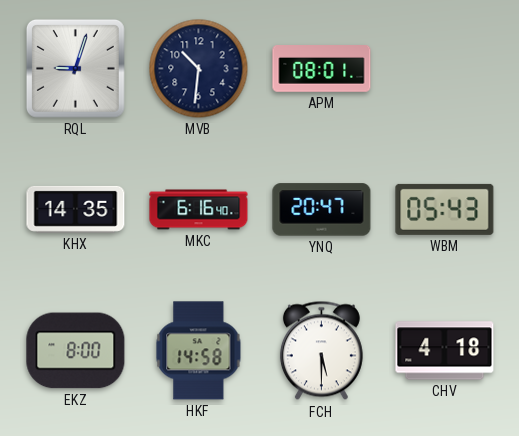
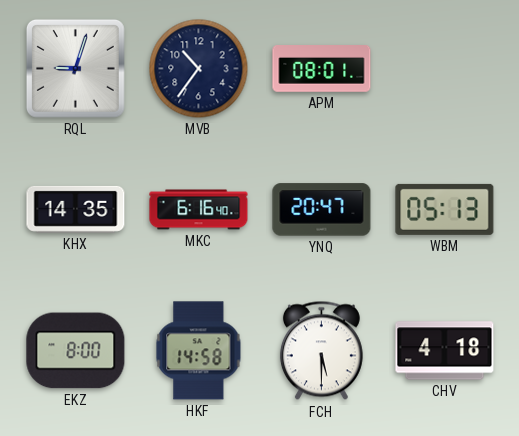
MVB: 10:31 -> 10:36 (199, 69)
WBM: 05:43 -> 05:13 (445, 209)
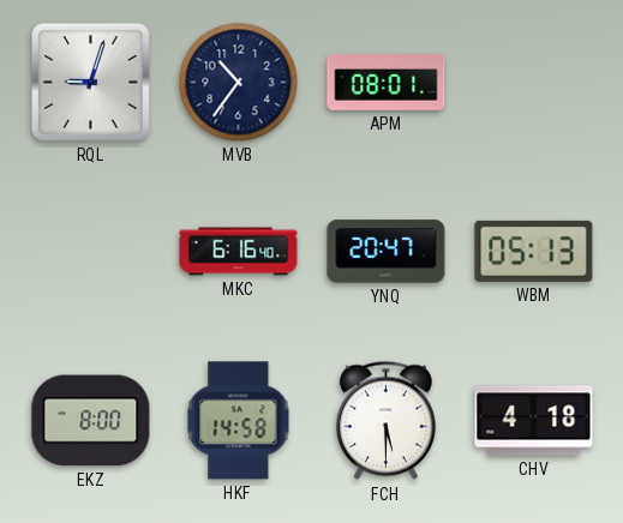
KHX: 14:35 -> none (76, 209)
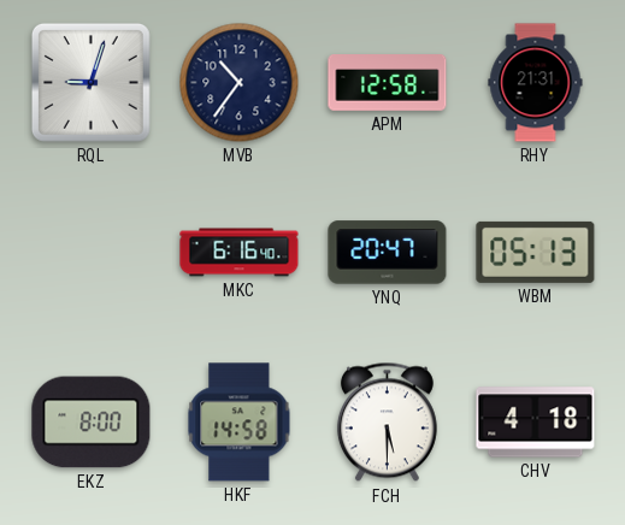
APM: 08:01 -> 12:58 (388, 83)
RHY: none -> 21:31 (536, 83)
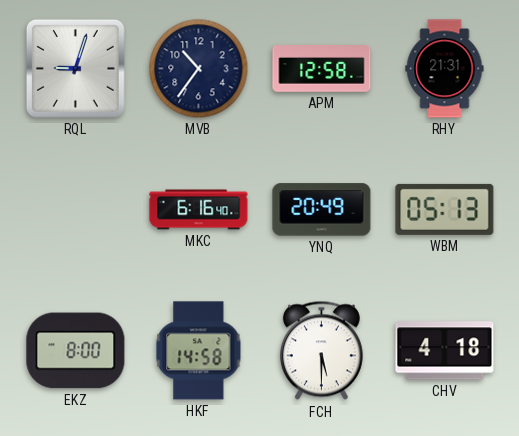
YNQ: 20:47 -> 20:49 (322, 210)
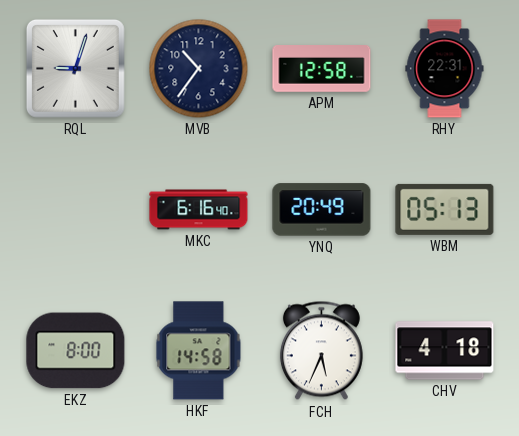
RHY: 21:31 -> 22:31 (445, 69)
FCH: 5:30 -> 5:34 (321, 351)
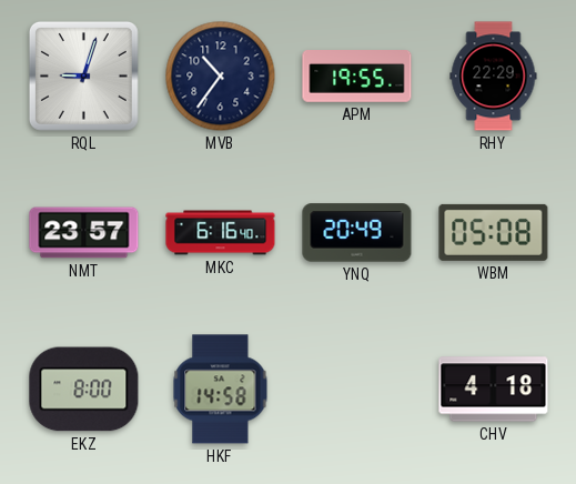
APM: 12:58 -> 19:55 (357, 77)
RHY: 22:31 -> 22:29 (494, 77)
NMT: none -> 23:57 (84, 233)
WBM: 05:13 -> 05:08 (494, 232)
FCH: 5:34 -> none (321, 351)
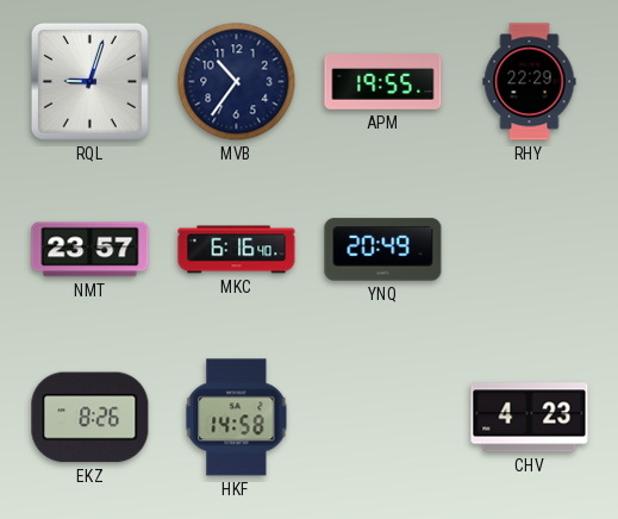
WBM: 05:08 -> none (494, 232)
EKZ: 8:00 -> 8:26 (90, 418)
CHV: 4:18 -> 4:23 (530, 418)
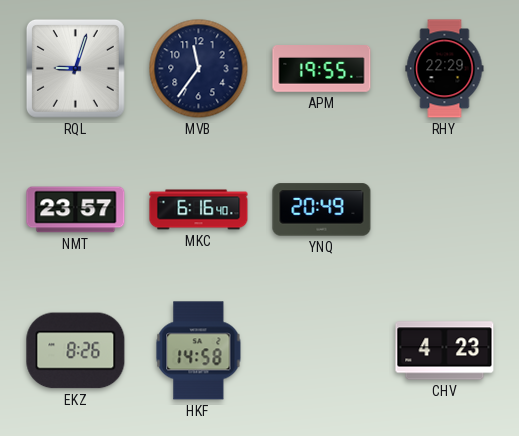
MVB: 10:36 -> 11:36 (199, 69)
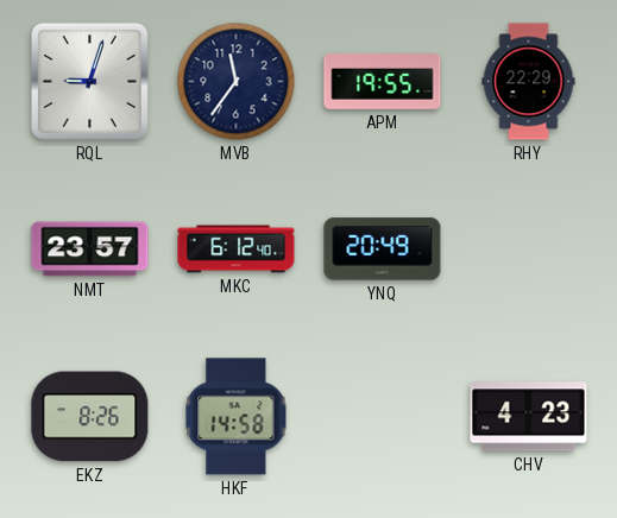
MKC: 6:16 -> 6:12 (237, 249)
